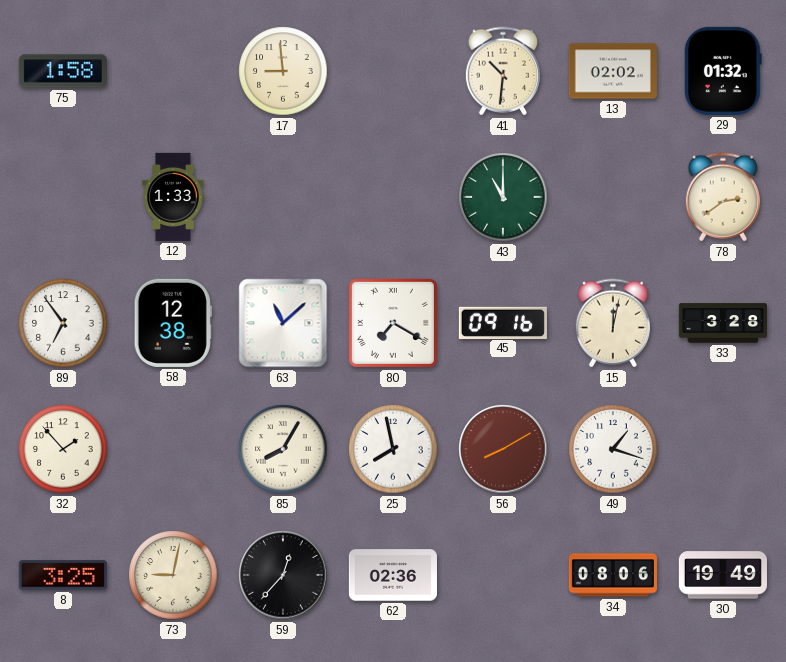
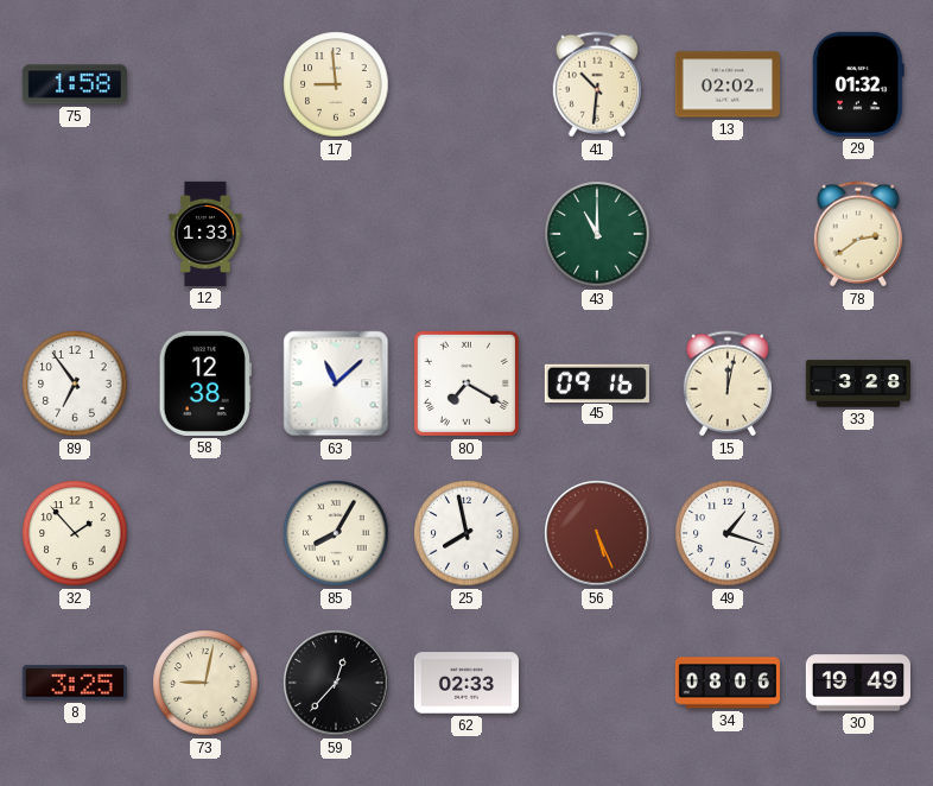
56: 8:10 -> 5:26 (597, 533)
62: 02:36 -> 02:33 (466, 683)
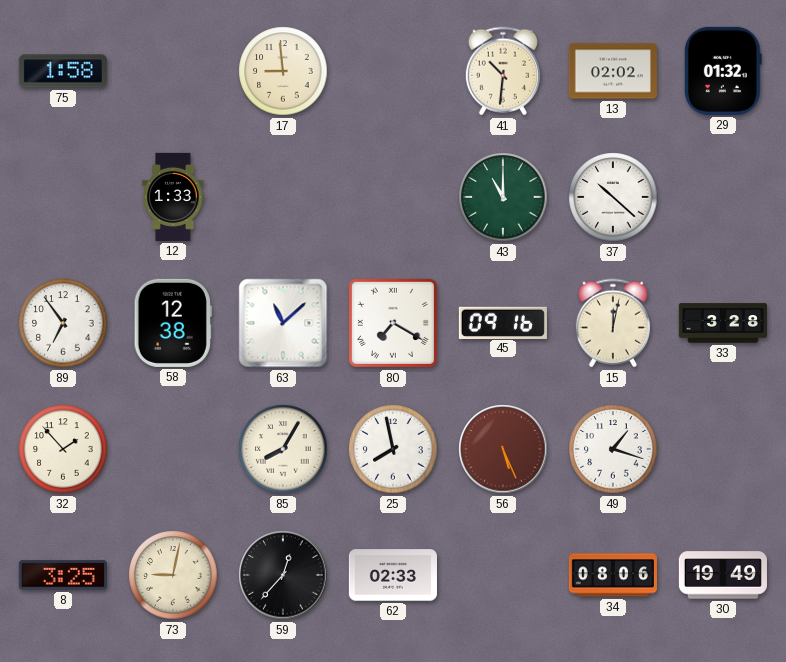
37: none -> 10:22 (613, 197)
78: 2:39 -> none (858, 234)
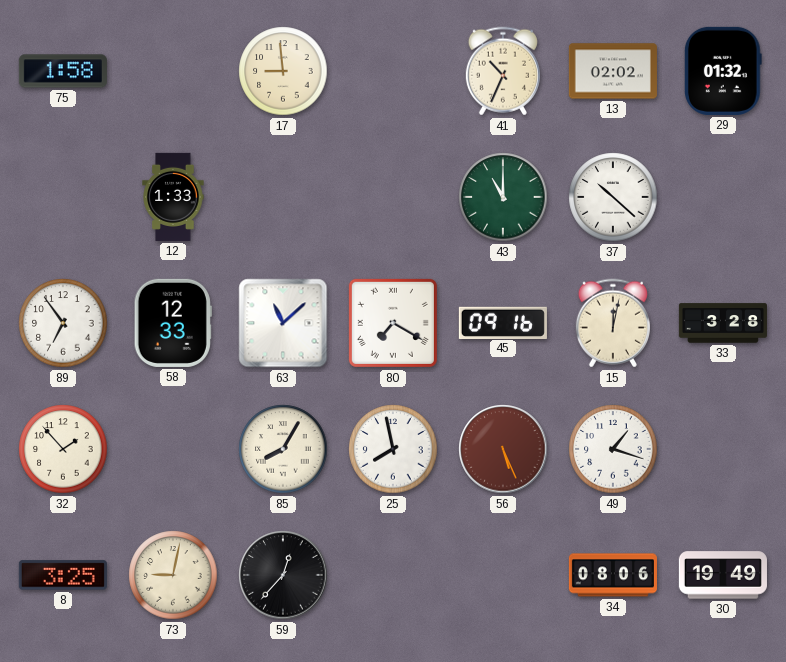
41: 10:31 -> 10:34 (503, 71)
58: 12:38 -> 12:33 (173, 323)
62: 02:33 -> none (393, 575)
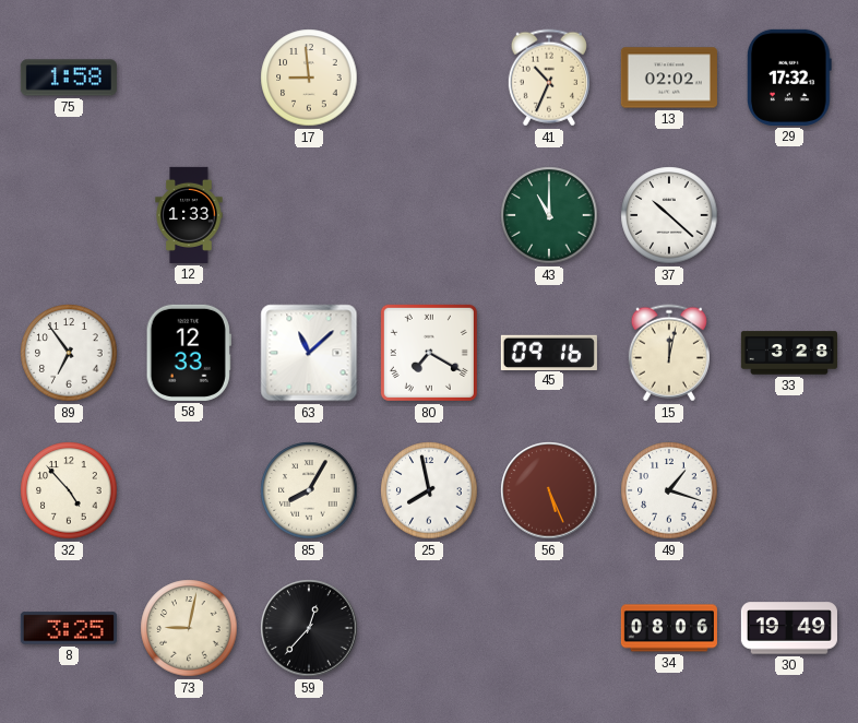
29: 01:32 -> 17:32 (789, 78)
32: 1:53 -> 4:53 (69, 490)
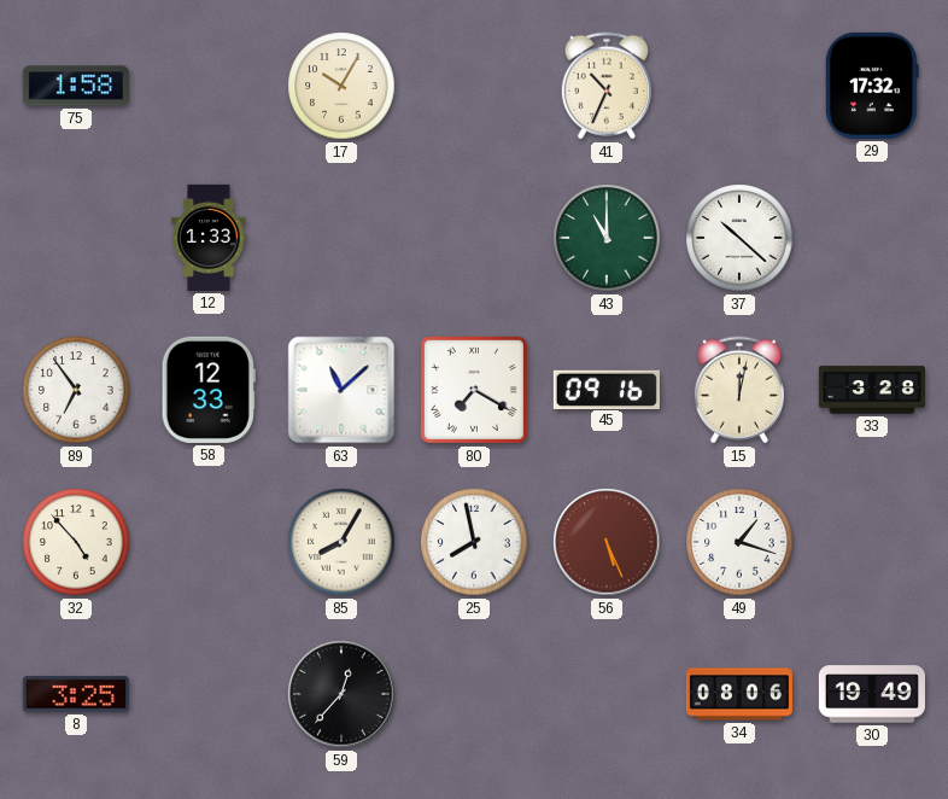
17: 8:59 -> 10:05 (341, 86)
13: 02:02 -> none (669, 78)
73: 9:02 -> none (189, 628)
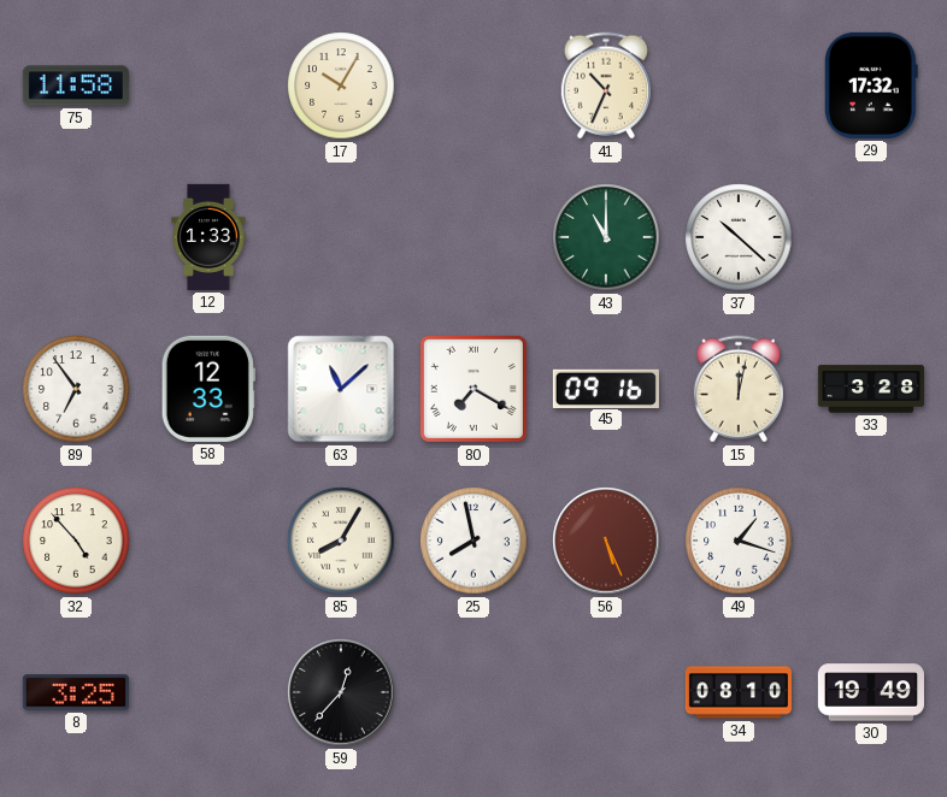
75: 1:58 -> 11:58 (76, 85)
34: 08:06 -> 08:10 (739, 692)
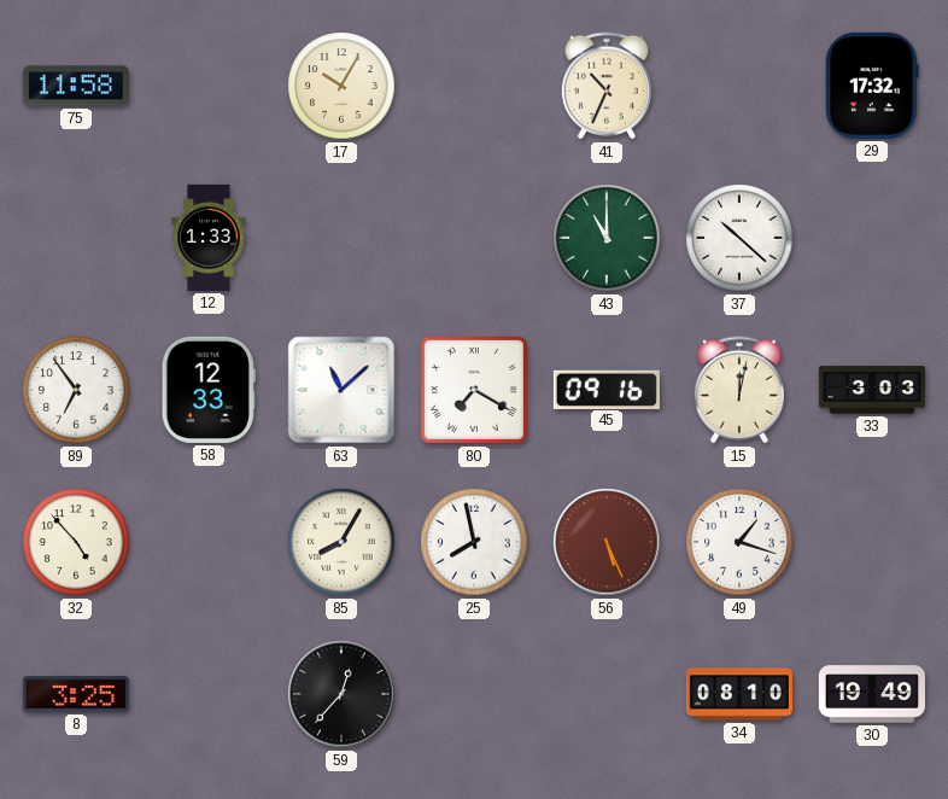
33: 3:28 -> 3:03 (872, 390)
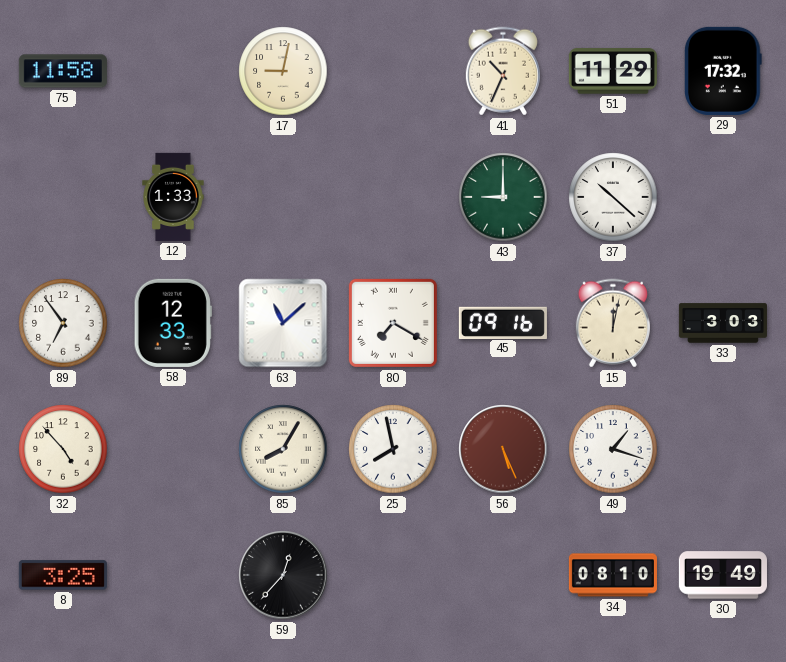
17: 10:05 -> 9:02 (283, 71)
51: none -> 11:29 (613, 71)
43: 11:00 -> 9:00 (503, 197)
